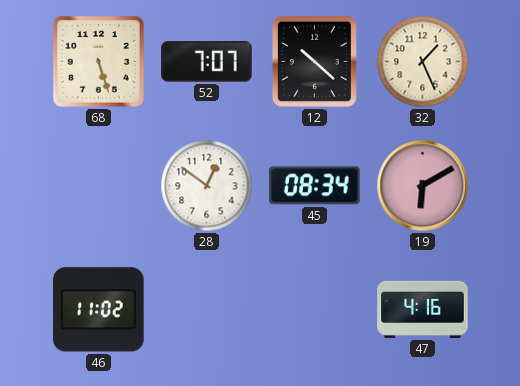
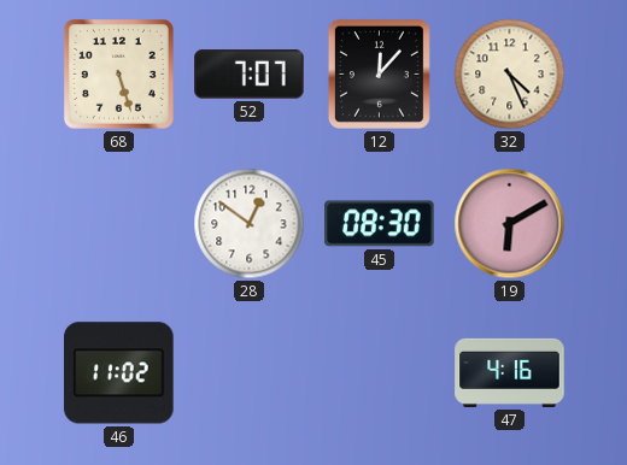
12: 10:22 -> 12:07 (379, 73)
32: 1:26 -> 4:26 (510, 75)
45: 08:34 -> 08:30 (380, 224)
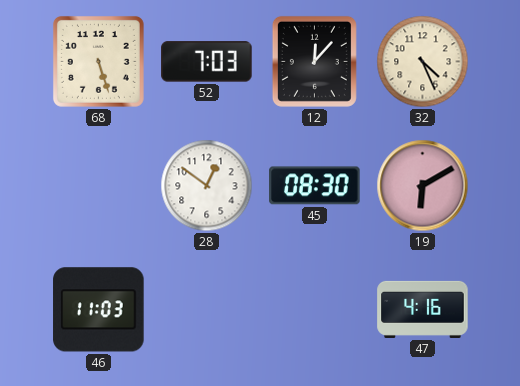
52: 7:07 -> 7:03 (207, 62)
46: 11:02 -> 11:03 (99, 310)
